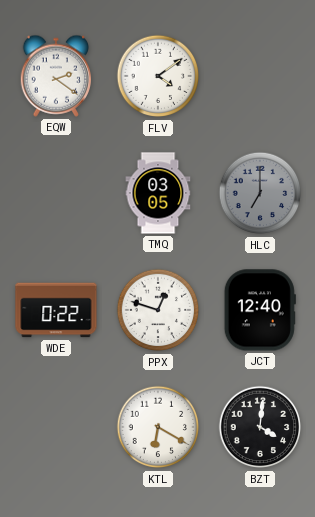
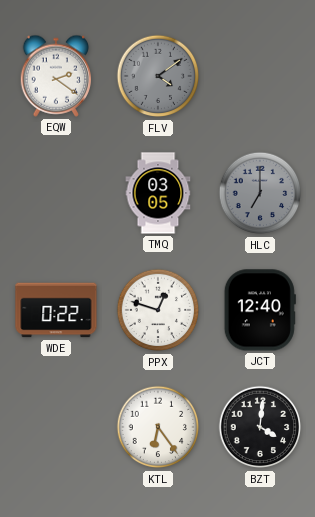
FLV dial: white -> grey (158, 76)
KTL: 6:20 -> 6:24 (158, 427)
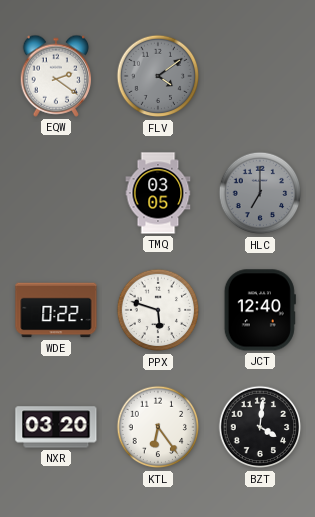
PPX: 12:48 -> 5:48 (158, 310)
NXR: none -> 03:20 (56, 427)
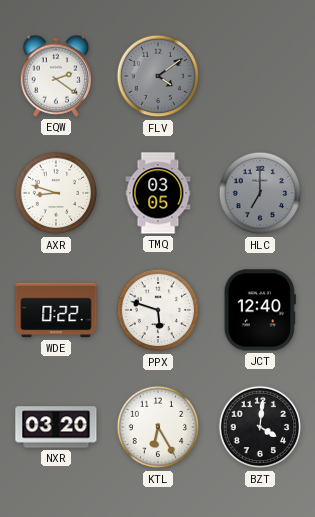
AXR: none -> 8:48 (56, 193)
KTL: 6:24 -> 6:25 (158, 427)
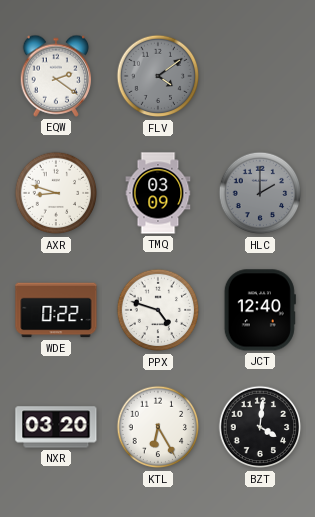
TMQ: 03:05 -> 03:09 (158, 193)
HLC: 7:00 -> 2:00 (260, 193)
PPX: 5:48 -> 4:48 (158, 310)
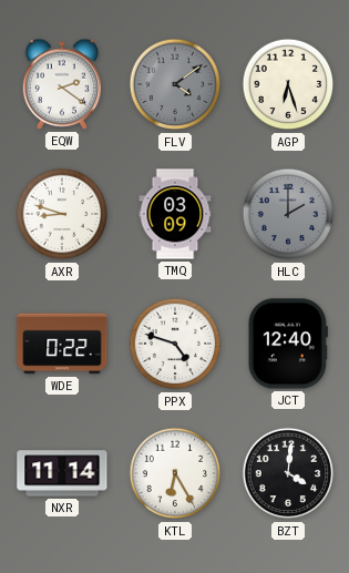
AGP: none -> 6:27 (288, 84)
NXR: 03:20 -> 11:14 (62, 473)
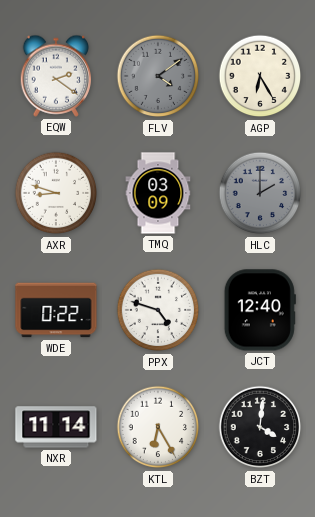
AGP: 6:27 -> 6:25 (260, 76)
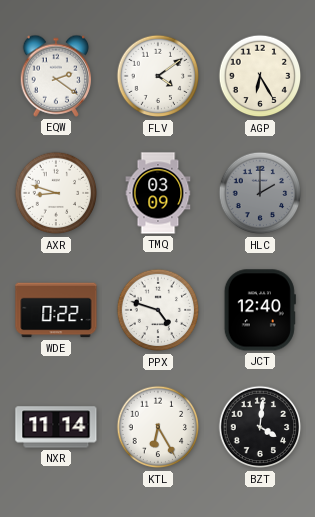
FLV dial: grey -> white (158, 76)
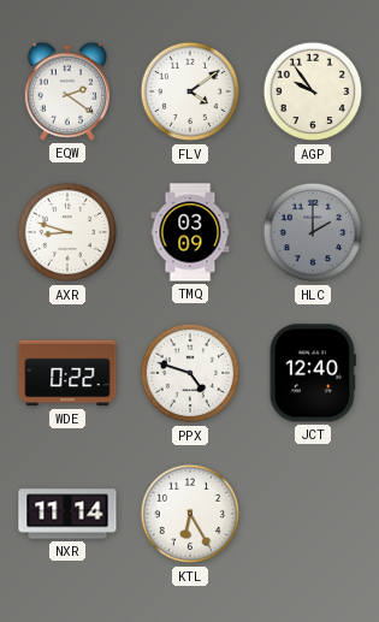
AGP: 6:25 -> 9:54 (313, 91)
BZT: 4:01 -> none (260, 427)
